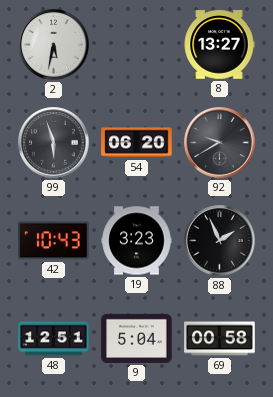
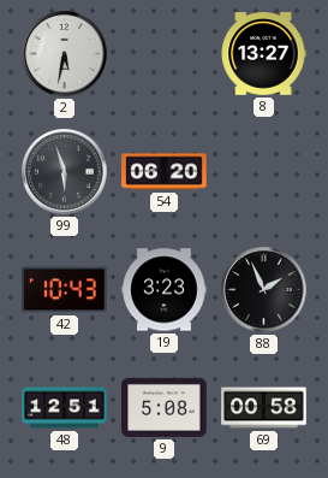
92: 9:40 -> none (220, 143)
9: 5:04 -> 5:08 (165, 407)
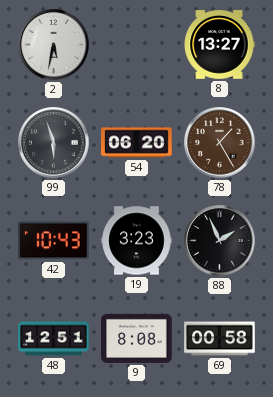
78: none -> 1:25 (220, 143)
9: 5:08 -> 8:08 (137, 338)
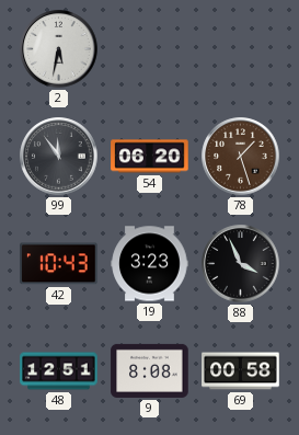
8: 13:27 -> none (219, 45)
99: 5:57 -> 11:54 (59, 157)
78: 1:25 -> 1:27 (241, 157)
88: 1:56 -> 3:56 (241, 264)
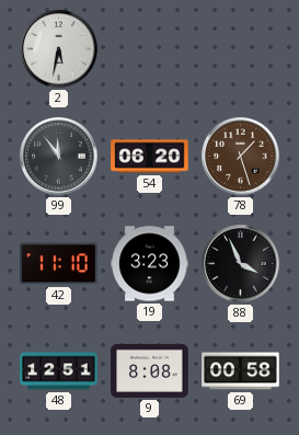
42: 10:43 -> 11:10 (59, 264)
